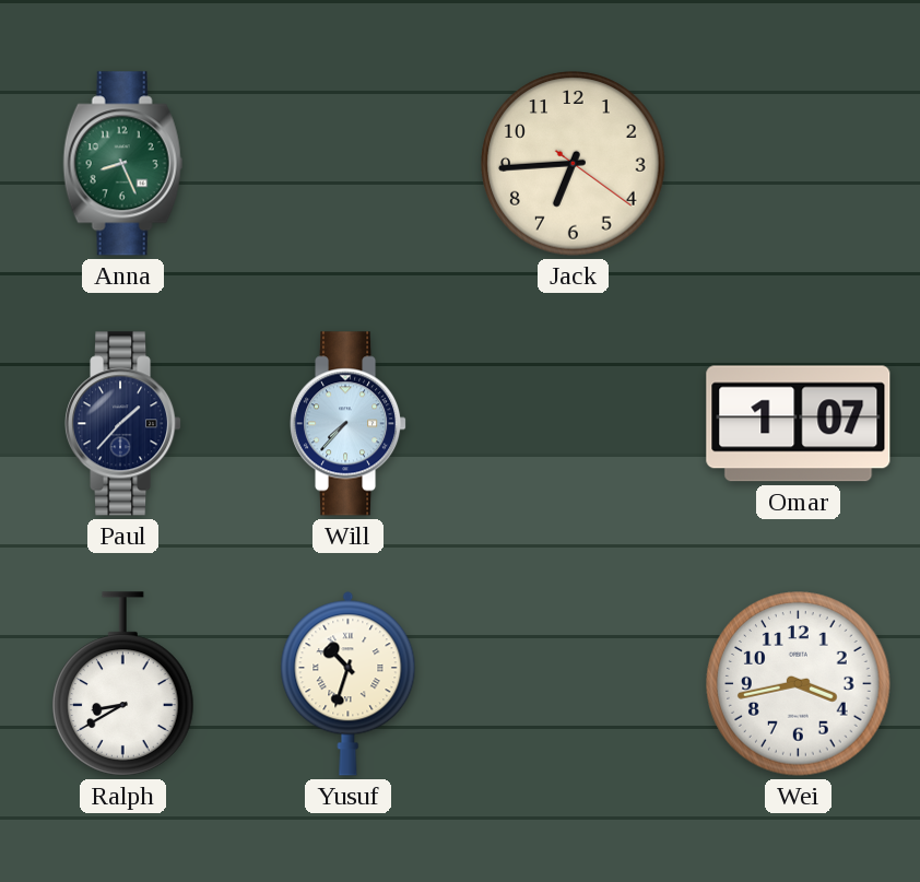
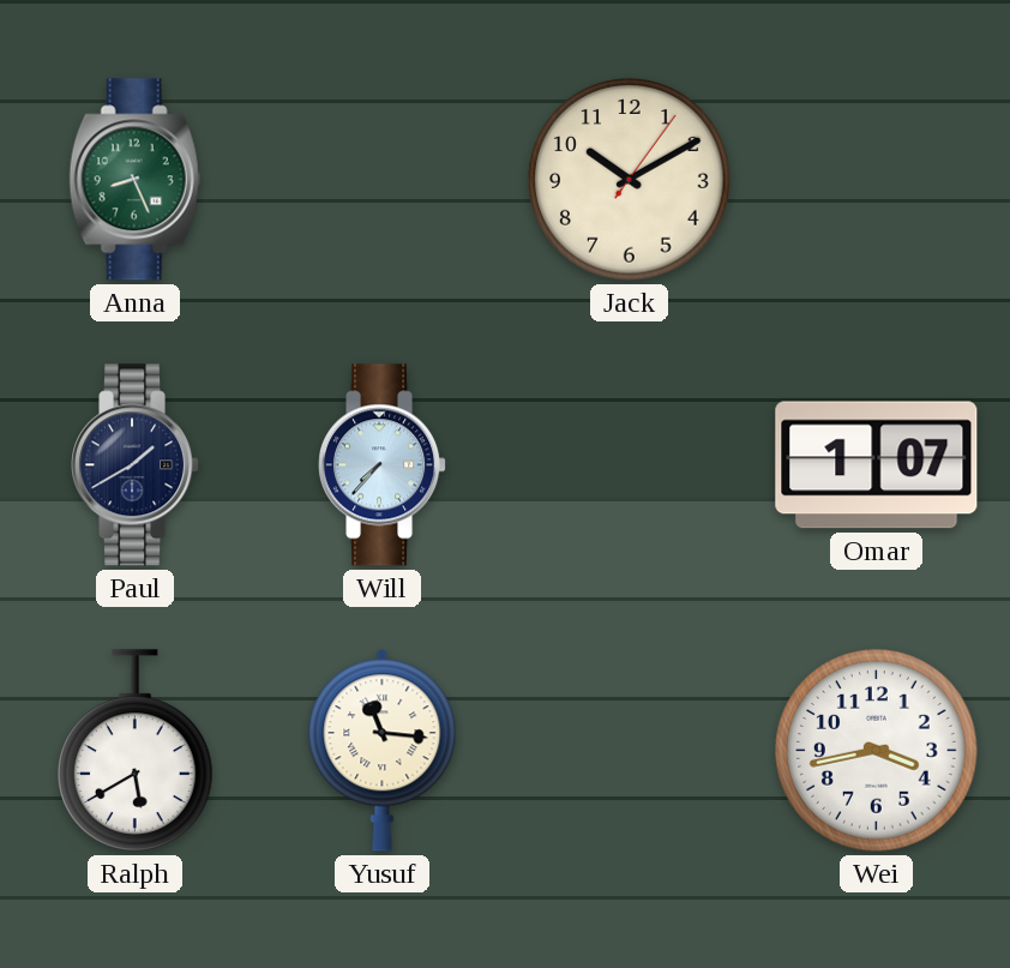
Jack: 6:44 -> 10:10 (630, 180)
Paul: 1:37 -> 1:40 (137, 465)
Ralph: 8:40 -> 5:40 (136, 751)
Yusuf: 10:33 -> 11:16 (383, 750)
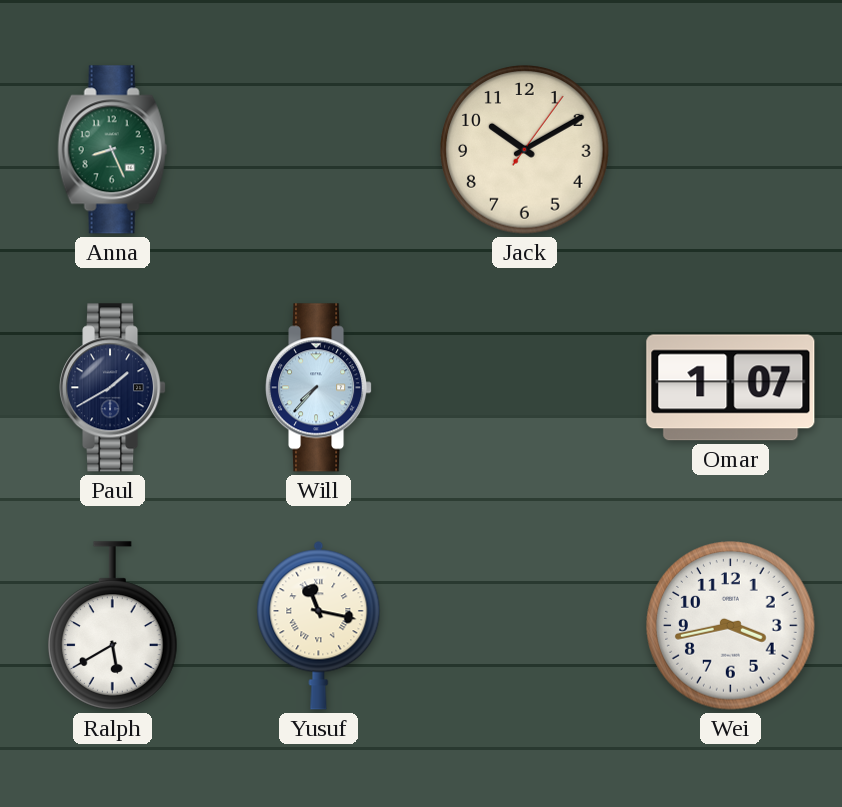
Yusuf: 11:16 -> 11:17 (319, 625)
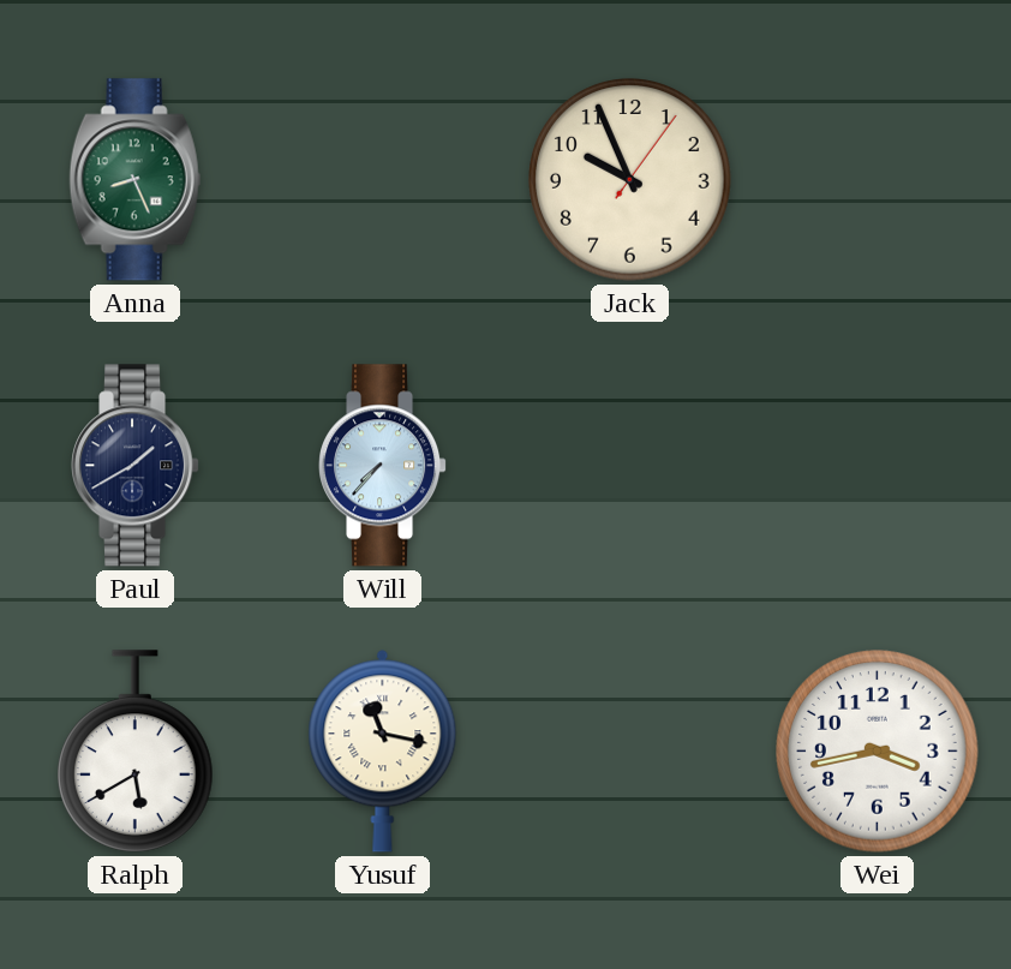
Jack: 10:10 -> 9:56 (630, 180)
Omar: 1:07 -> none (731, 388)
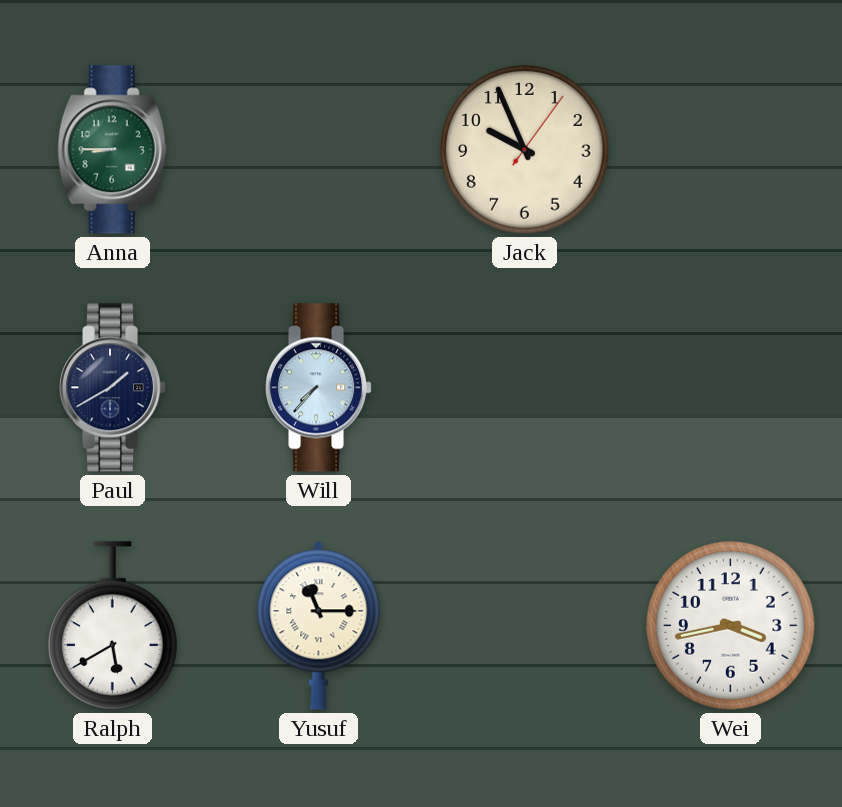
Anna: 8:26 -> 8:45 (113, 150)
Yusuf: 11:17 -> 11:15 (319, 625)
